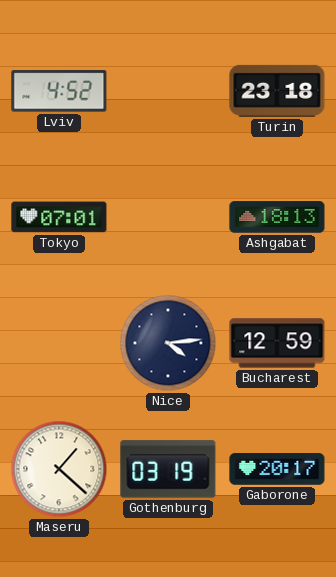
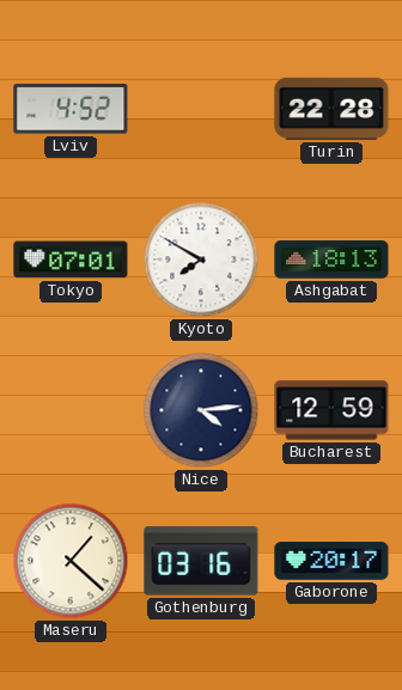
Turin: 23:18 -> 22:28 (331, 109)
Kyoto: none -> 7:50 (201, 259)
Gothenburg: 03:19 -> 03:16 (201, 561)
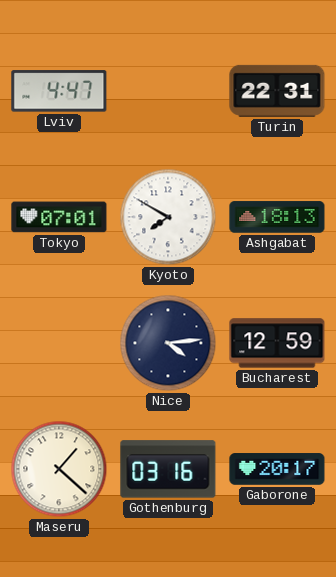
Lviv: 4:52 -> 4:47 (59, 91)
Turin: 22:28 -> 22:31 (277, 91)
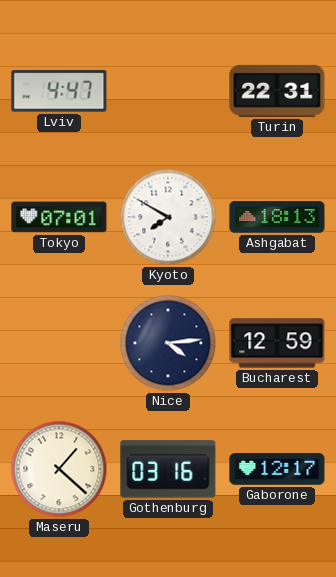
Gaborone: 20:17 -> 12:17 (277, 469)
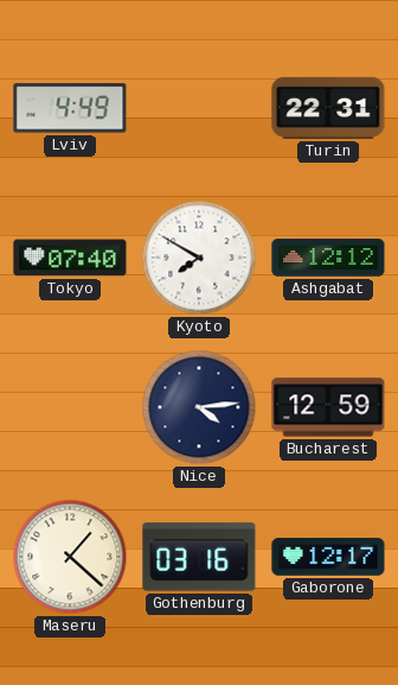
Lviv: 4:47 -> 4:49 (70, 108)
Tokyo: 07:01 -> 07:40 (70, 258)
Ashgabat: 18:13 -> 12:12 (328, 258)
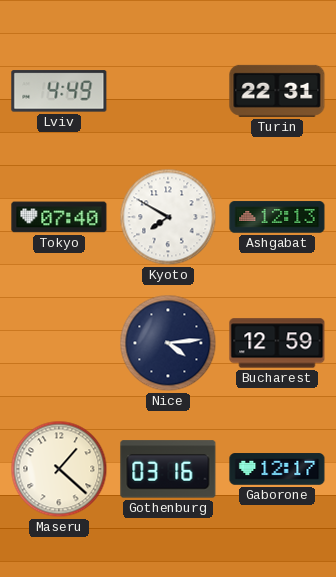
Ashgabat: 12:12 -> 12:13 (277, 217)
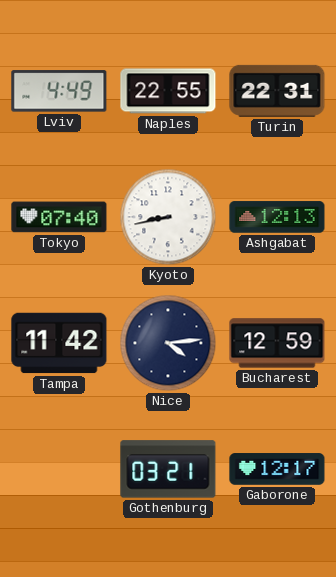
Naples: none -> 22:55 (168, 91)
Kyoto: 7:50 -> 8:43 (168, 217)
Tampa: none -> 11:42 (59, 343)
Maseru: 1:22 -> none (59, 469)
Gothenburg: 03:16 -> 03:21 (168, 469)
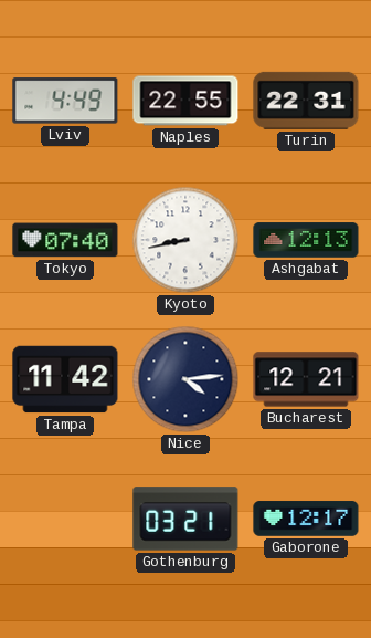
Bucharest: 12:59 -> 12:21 (306, 379)
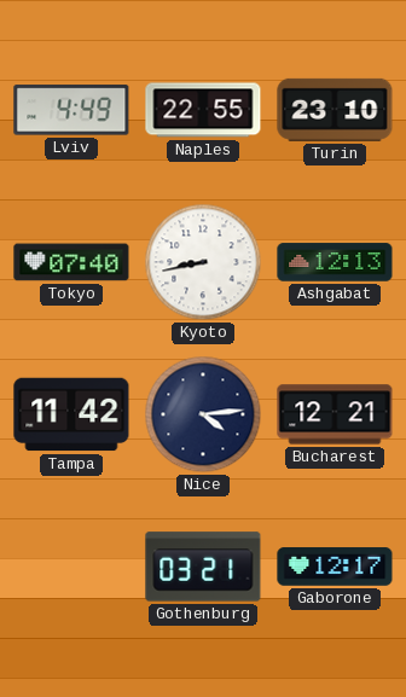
Turin: 22:31 -> 23:10 (335, 110)
